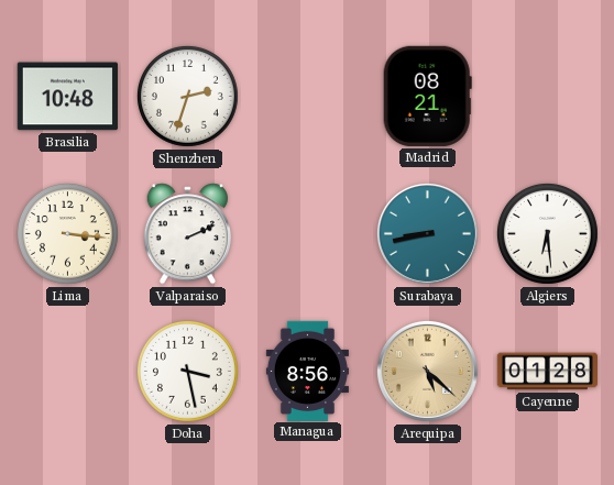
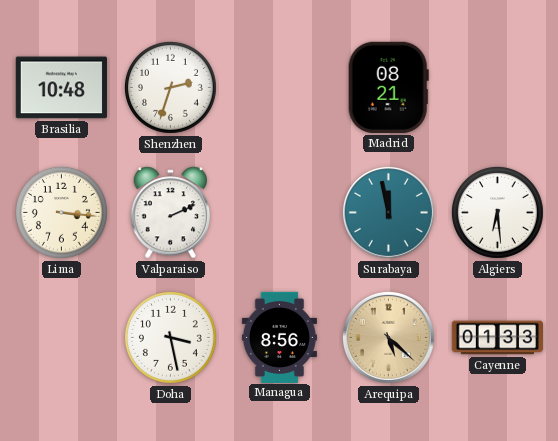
Surabaya: 8:43 -> 11:58 (388, 212)
Cayenne: 01:28 -> 01:33 (497, 338)
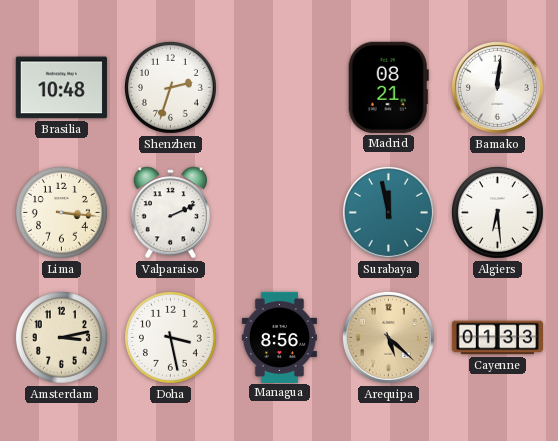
Bamako: none -> 12:01 (497, 87)
Amsterdam: none -> 3:13 (61, 337)
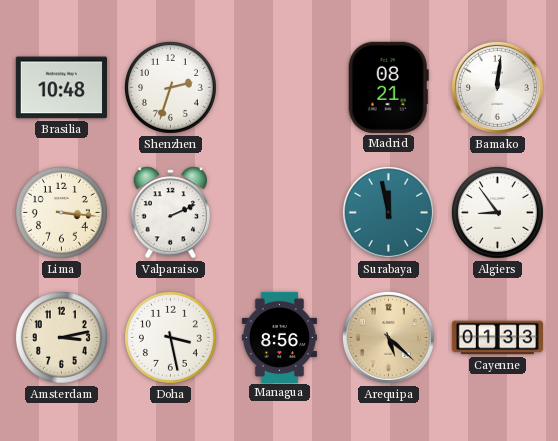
Algiers: 6:29 -> 8:54 (497, 212)
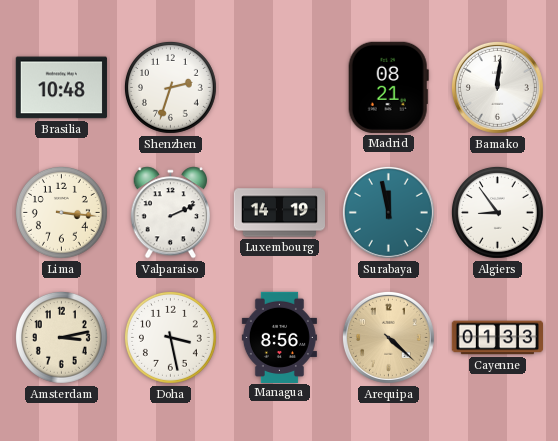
Luxembourg: none -> 14:19 (279, 213)
Arequipa: 5:22 -> 4:22 (388, 337)
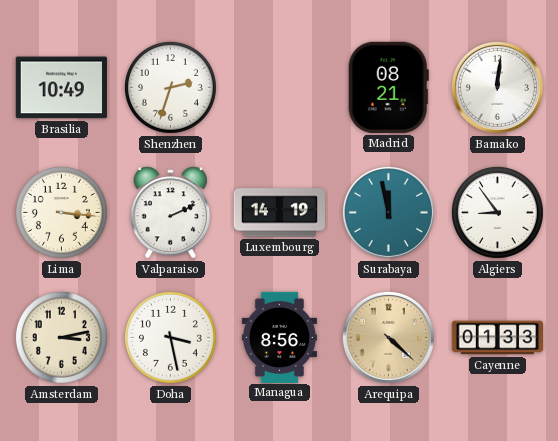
Brasilia: 10:48 -> 10:49 (61, 88)
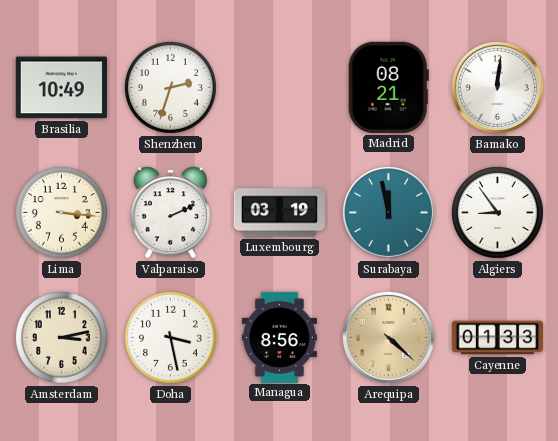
Luxembourg: 14:19 -> 03:19 (279, 213)
